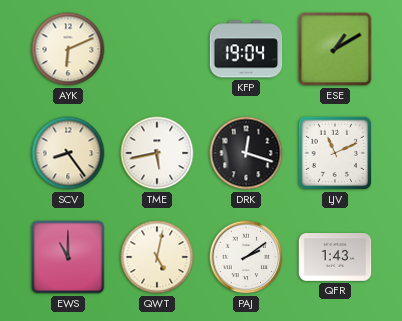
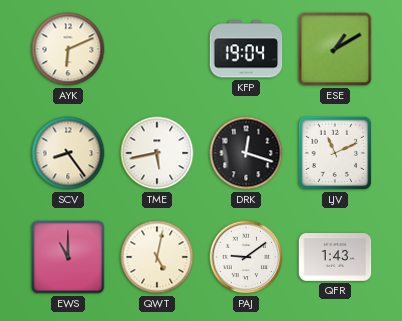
PAJ: 2:09 -> 9:09 (246, 257)
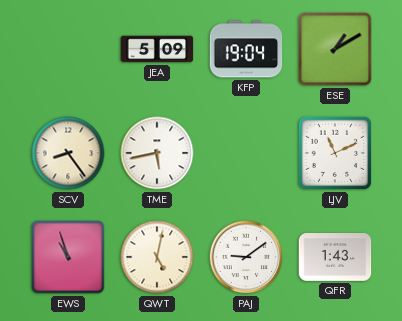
AYK: 6:11 -> none (68, 49)
JEA: none -> 5:09 (157, 49)
DRK: 12:18 -> none (246, 153)
EWS: 11:00 -> 10:57 (68, 257)
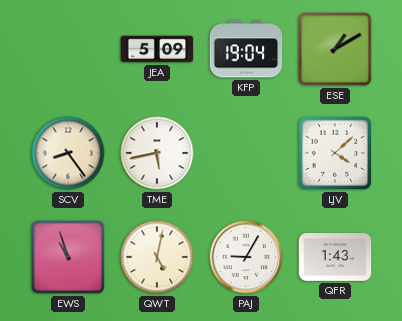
LJV: 11:11 -> 4:08 (335, 153)
PAJ: 9:09 -> 9:05 (246, 257)
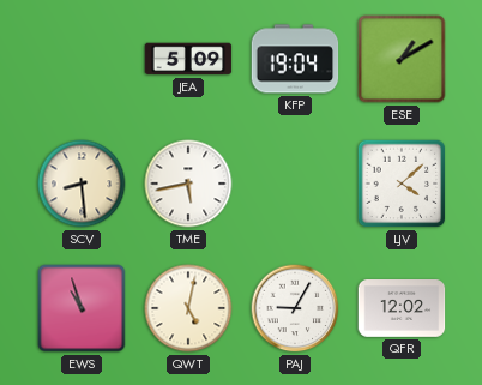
SCV: 8:24 -> 8:29 (82, 184)
QFR: 1:43 -> 12:02 (402, 308)
